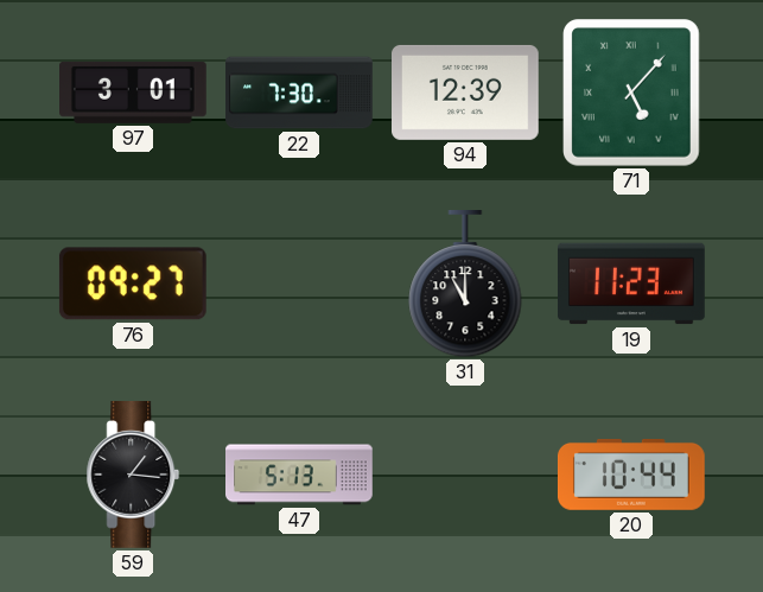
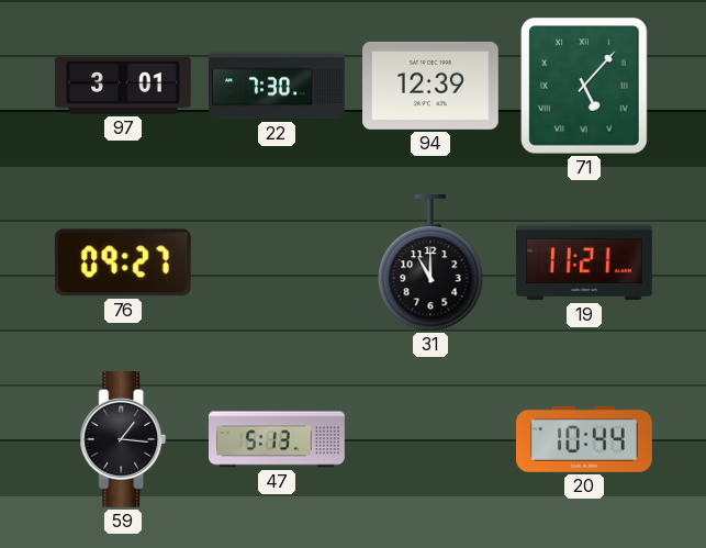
19: 11:23 -> 11:21 (585, 262)
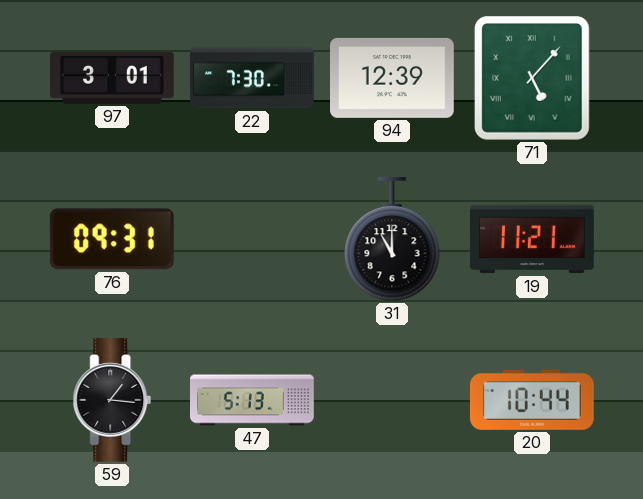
76: 09:27 -> 09:31 (112, 239)
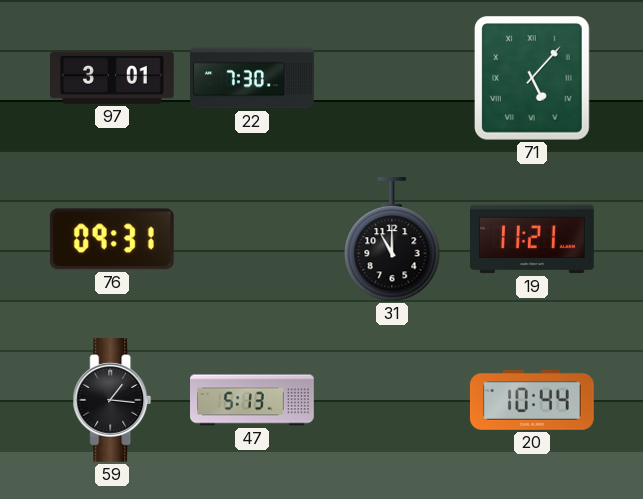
94: 12:39 -> none (393, 78)
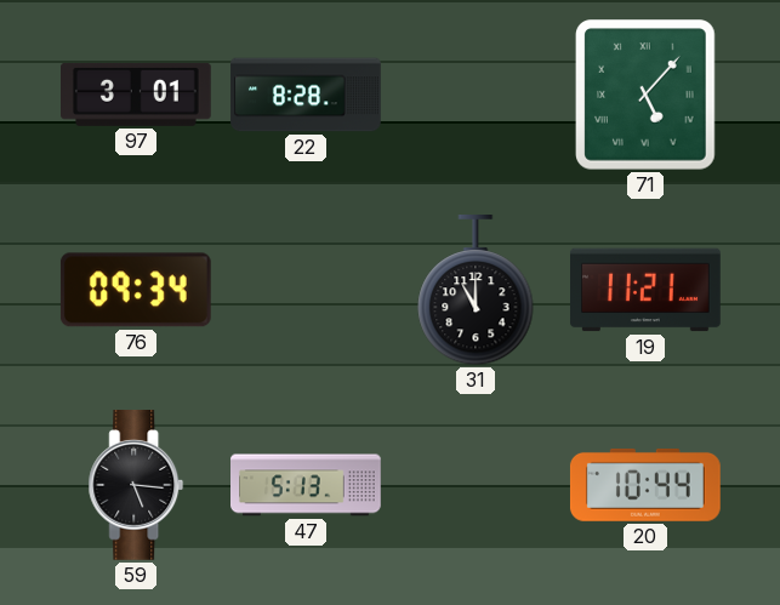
22: 7:30 -> 8:28 (306, 95)
76: 09:31 -> 09:34 (136, 290)
59: 1:16 -> 5:16 (136, 486)
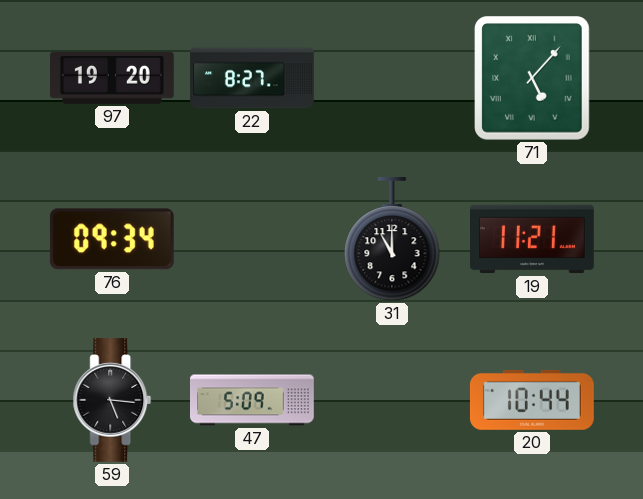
97: 3:01 -> 19:20 (113, 78)
22: 8:28 -> 8:27 (252, 78)
47: 5:13 -> 5:09 (253, 400)
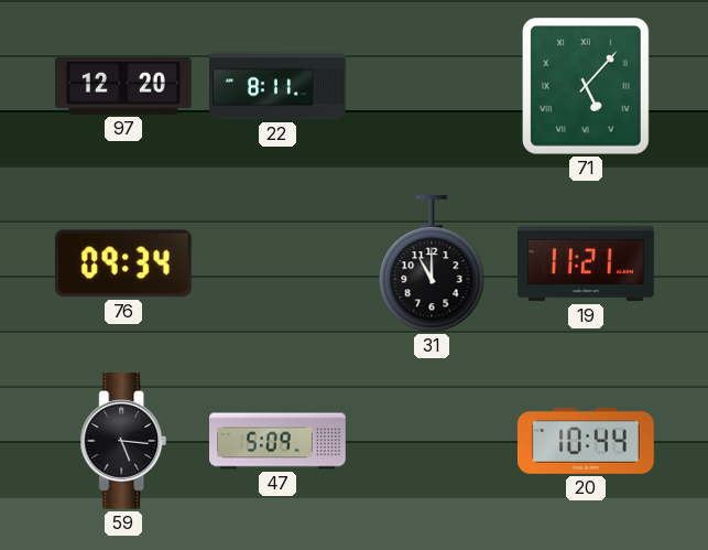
97: 19:20 -> 12:20 (124, 86)
22: 8:27 -> 8:11 (277, 86)
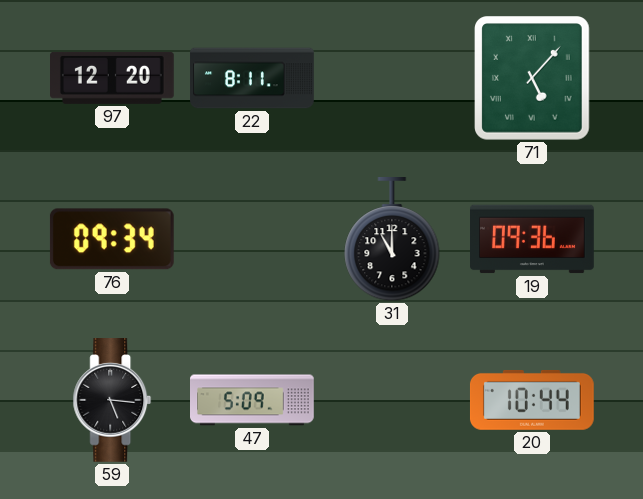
19: 11:21 -> 09:36 (533, 239)
